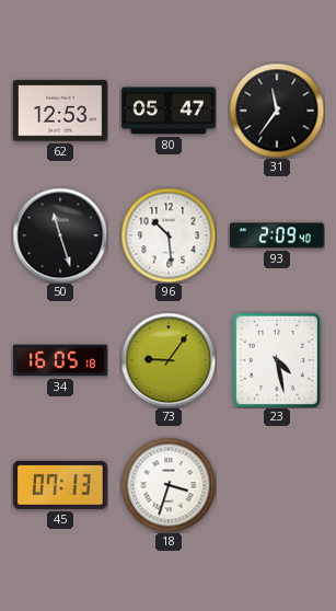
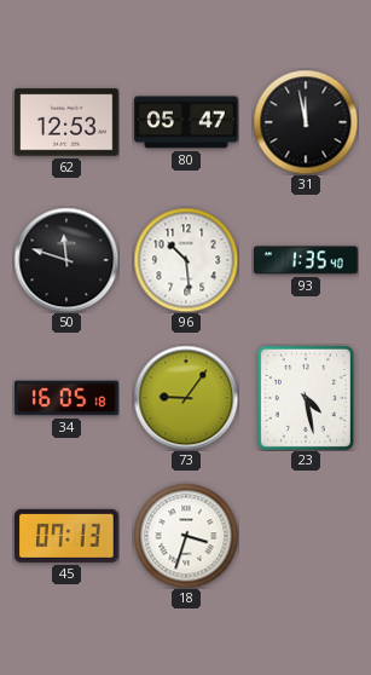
31: 11:36 -> 11:58 (306, 122)
50: 11:27 -> 11:48 (66, 260)
93: 2:09 -> 1:35 (306, 260)
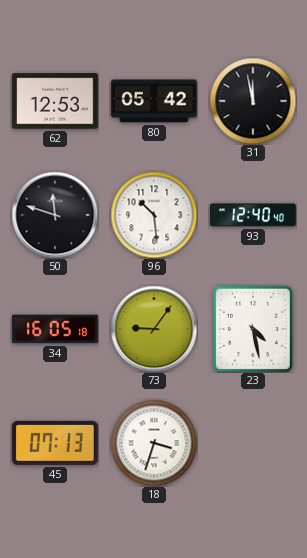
80: 05:47 -> 05:42 (154, 101)
93: 1:35 -> 12:40 (253, 215)
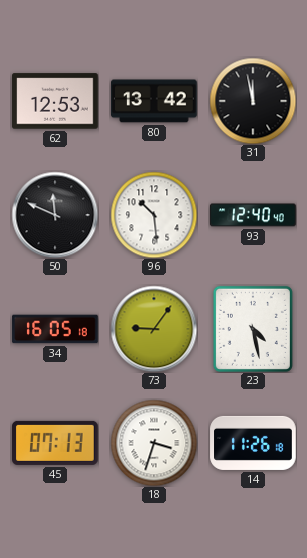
80: 05:42 -> 13:42 (154, 101)
50: 11:48 -> 11:49 (55, 215)
14: none -> 11:26 (253, 443)
